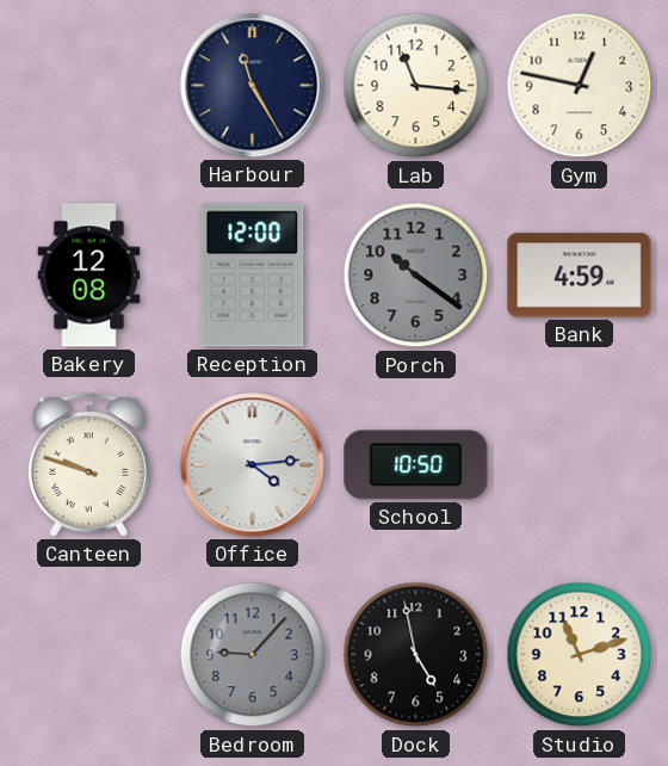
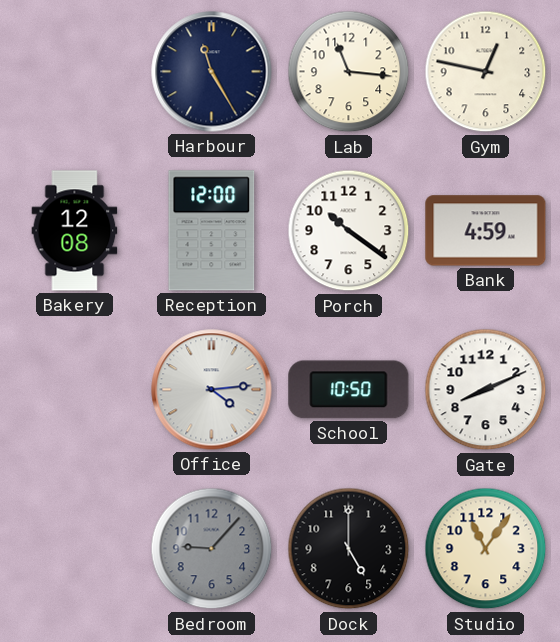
Porch dial: grey -> white (349, 231)
Canteen: 9:48 -> none (88, 464)
Gate: none -> 8:11 (486, 390)
Dock: 4:58 -> 5:00 (349, 549)
Studio: 11:12 -> 11:06 (486, 549)
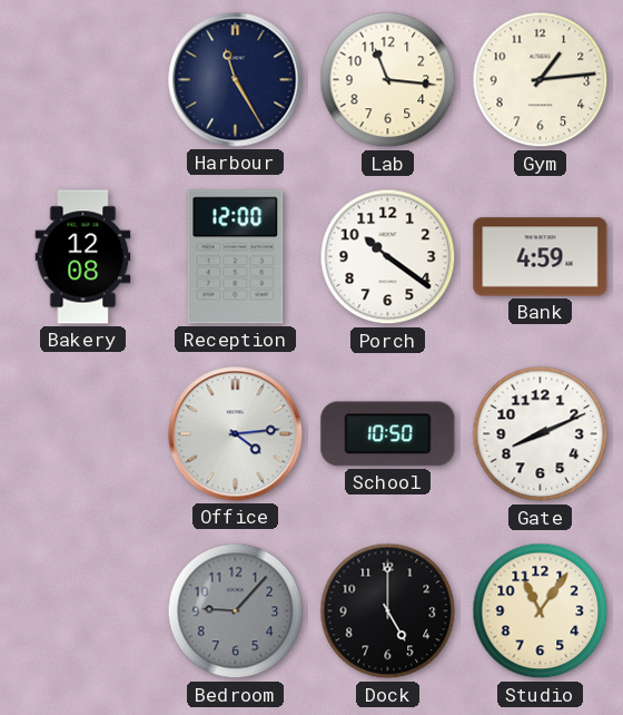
Gym: 12:47 -> 1:14 (541, 80)
